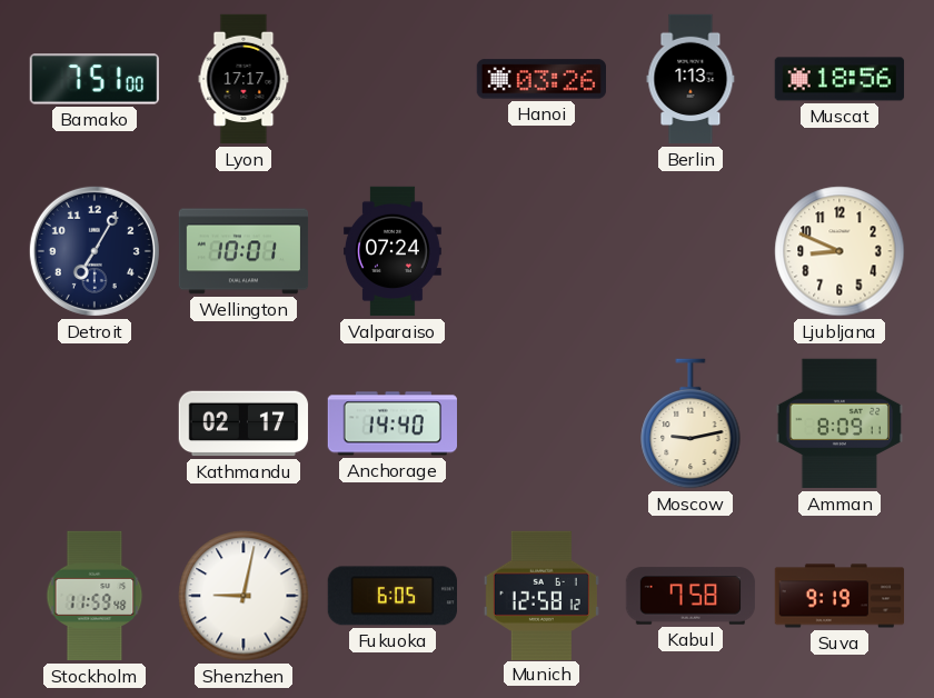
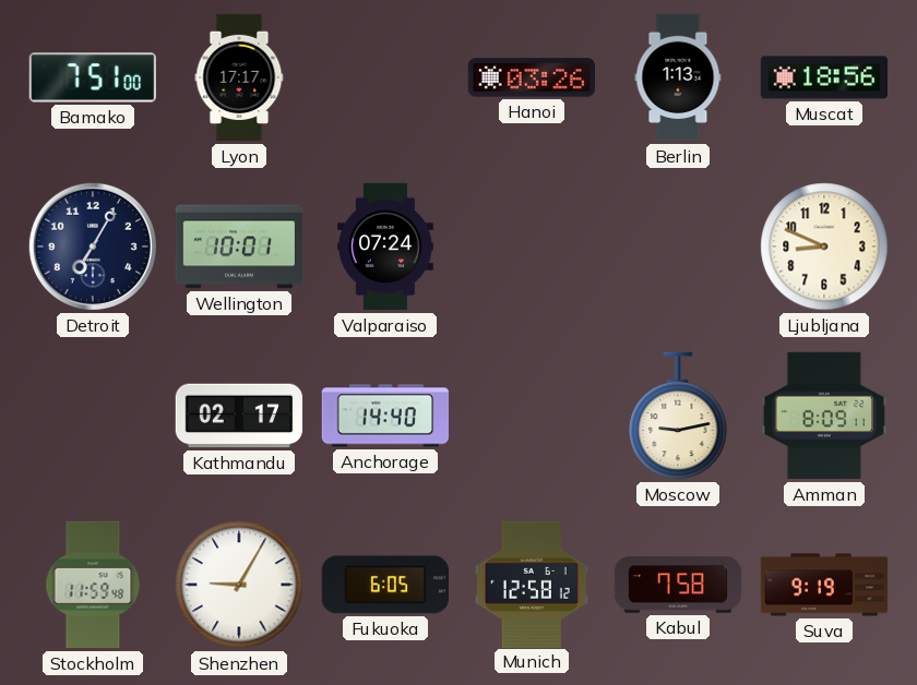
Shenzhen: 9:02 -> 9:05 (239, 585)
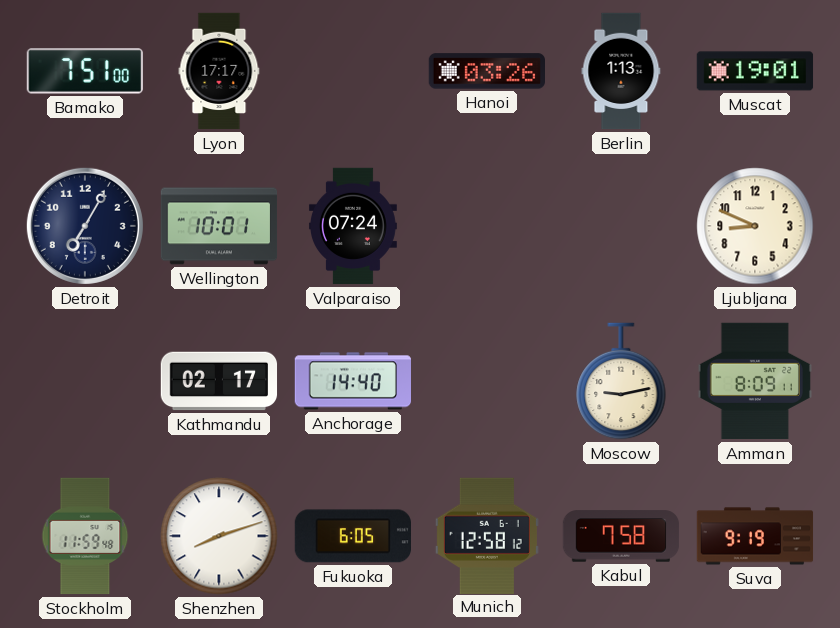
Muscat: 18:56 -> 19:01 (755, 71)
Shenzhen: 9:05 -> 8:12 (219, 536)
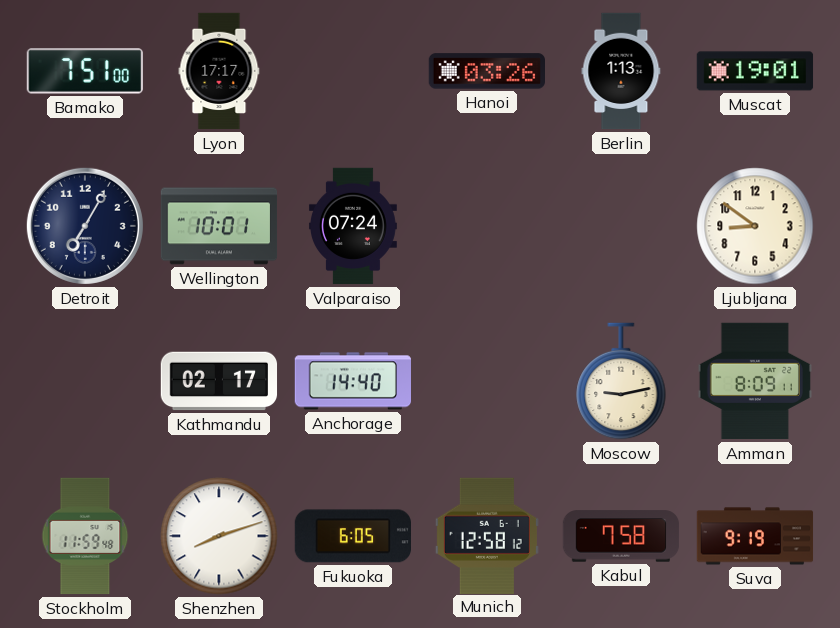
Ljubljana: 8:49 -> 8:51 (755, 226)
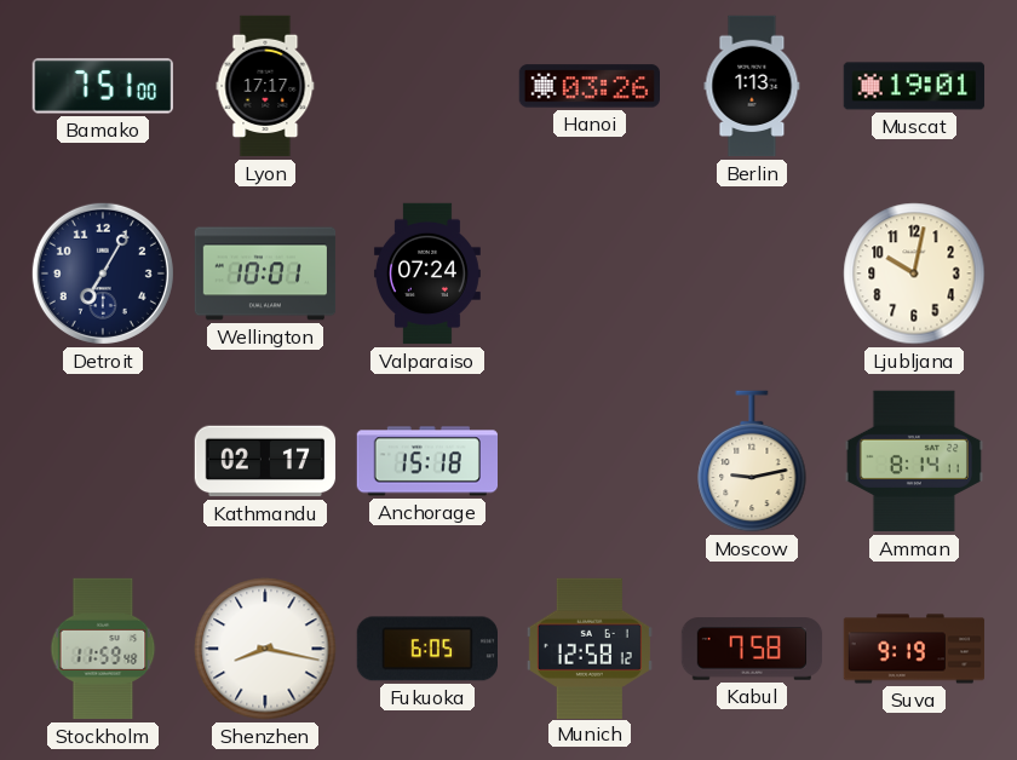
Ljubljana: 8:51 -> 10:02 (914, 274)
Anchorage: 14:40 -> 15:18 (426, 461)
Amman: 8:09 -> 8:14 (914, 461)
Shenzhen: 8:12 -> 8:17 (265, 649)
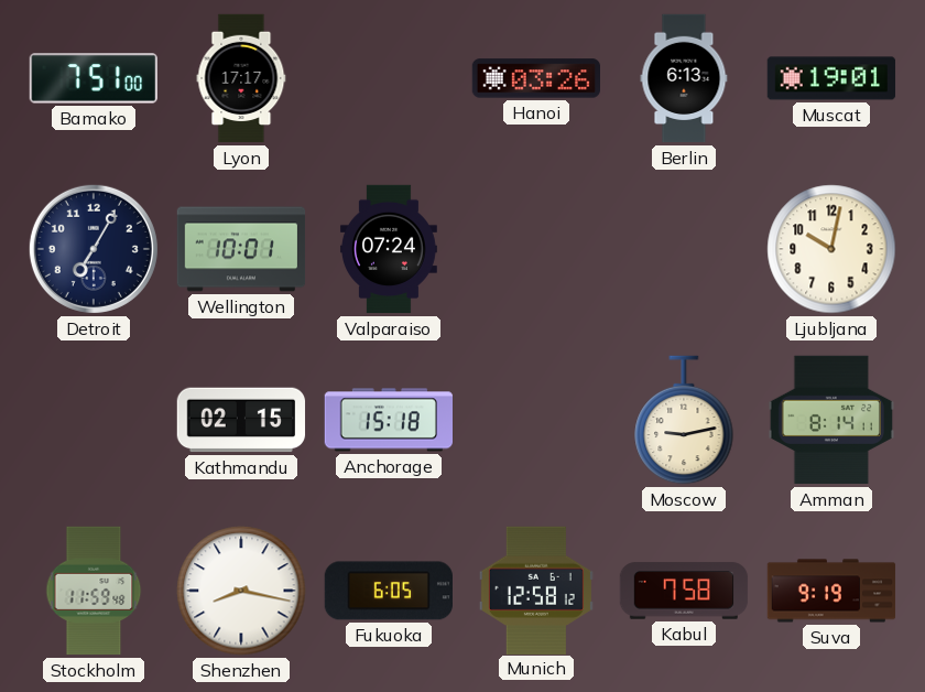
Berlin: 1:13 -> 6:13 (684, 78)
Kathmandu: 02:17 -> 02:15 (241, 420)
